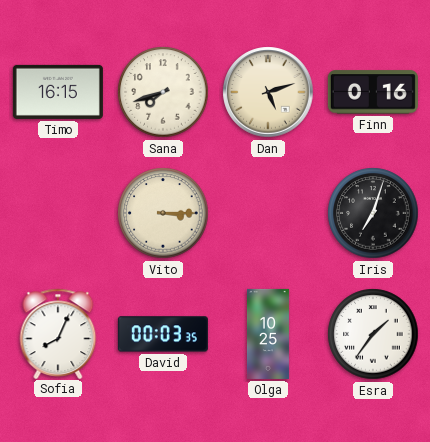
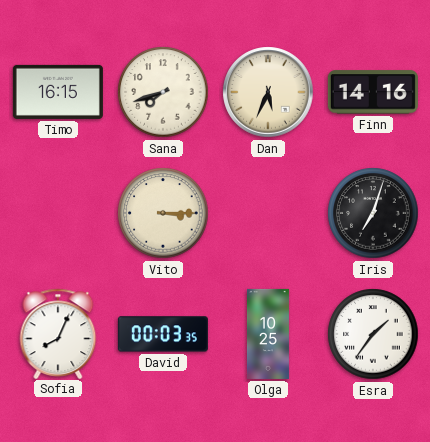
Dan: 5:12 -> 5:34 (268, 92)
Finn: 0:16 -> 14:16 (373, 92)
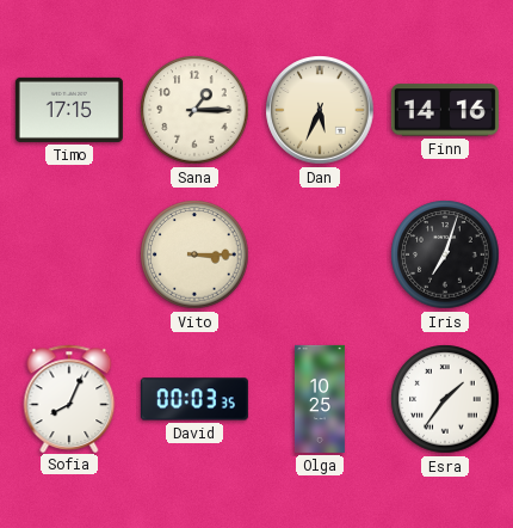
Timo: 16:15 -> 17:15 (69, 110)
Sana: 7:42 -> 1:15 (194, 110)
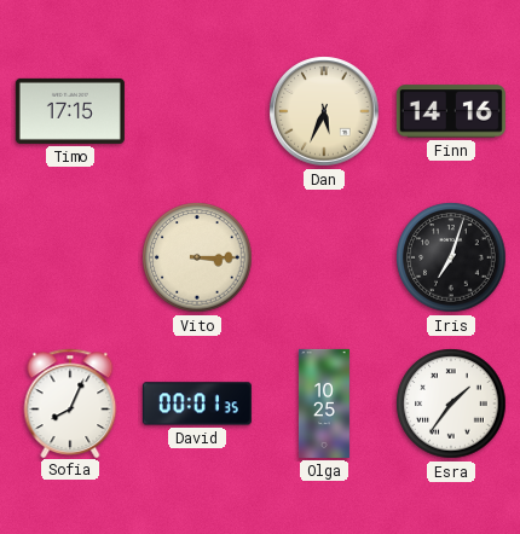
Sana: 1:15 -> none (194, 110)
David: 00:03 -> 00:01 (197, 404)
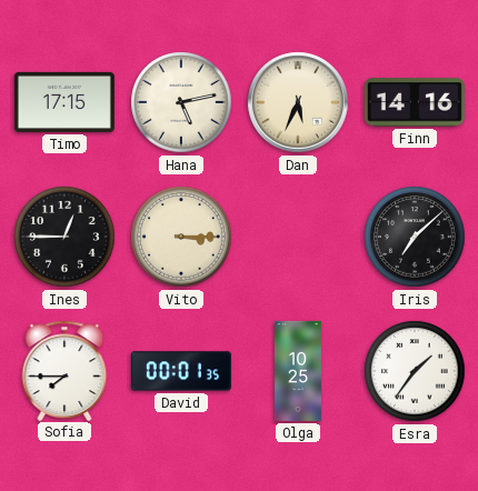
Hana: none -> 5:13 (181, 102)
Ines: none -> 12:45 (64, 237)
Iris: 7:03 -> 7:08 (415, 237)
Sofia: 8:04 -> 7:45 (64, 370)
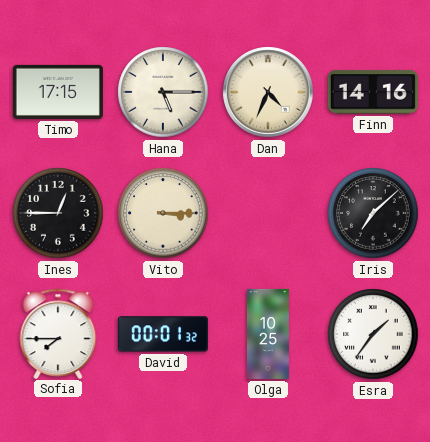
Hana: 5:13 -> 5:15 (163, 92)
Dan: 5:34 -> 4:34 (268, 92)
David: 00:01:35 -> 00:01:32 (163, 334)
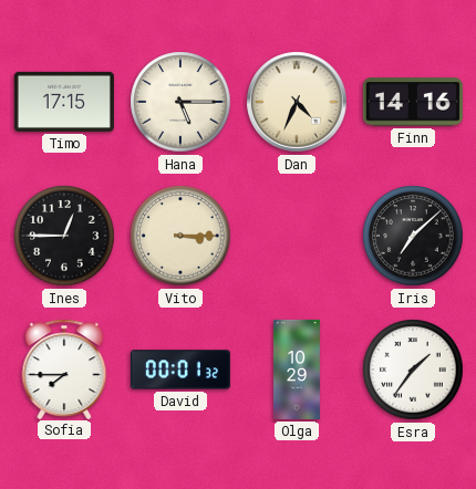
Olga: 10:25 -> 10:29 (297, 370)
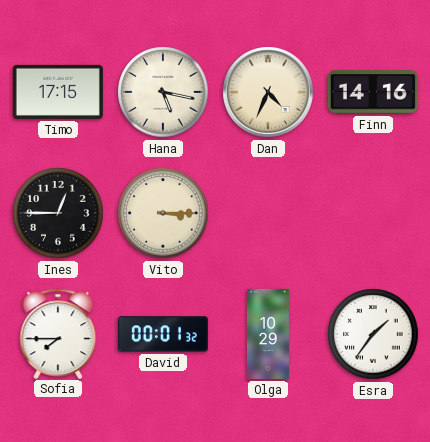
Hana: 5:15 -> 5:17 (163, 92)
Iris: 7:08 -> none (413, 236)
